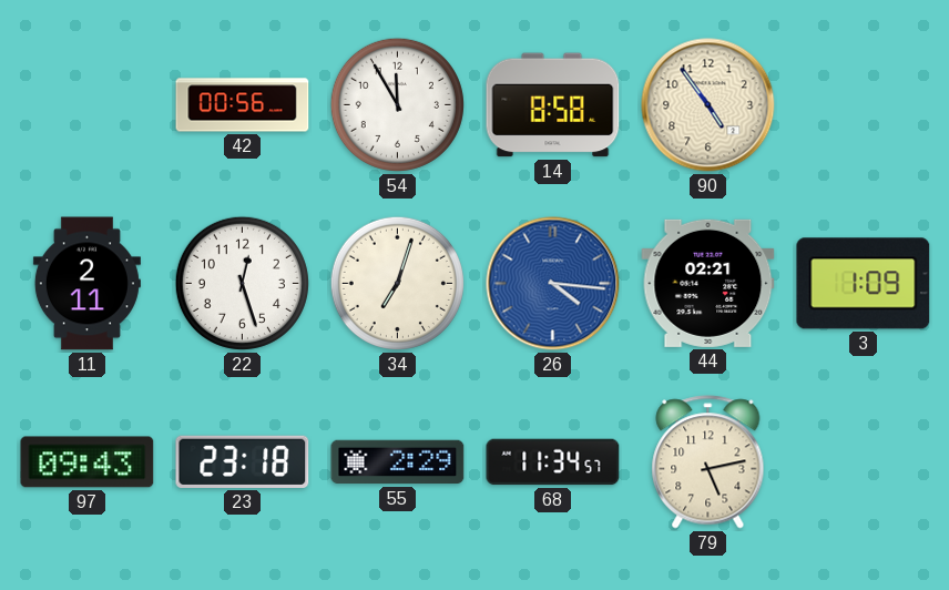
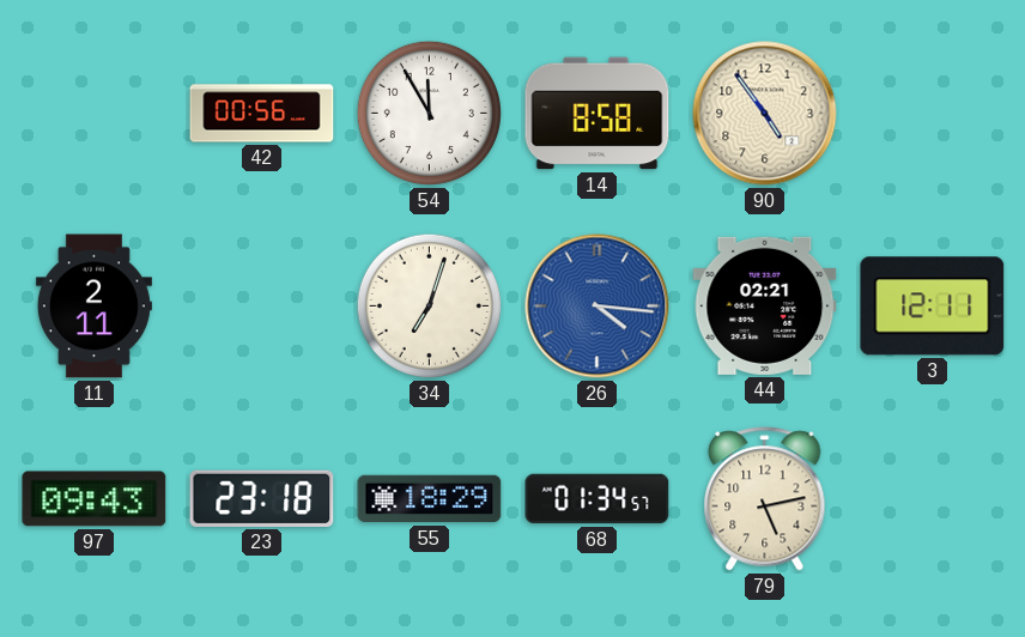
22: 12:27 -> none (242, 283)
3: 1:09 -> 12:11 (933, 307)
55: 2:29 -> 18:29 (430, 499)
68: 11:34 -> 01:34 (598, 499)
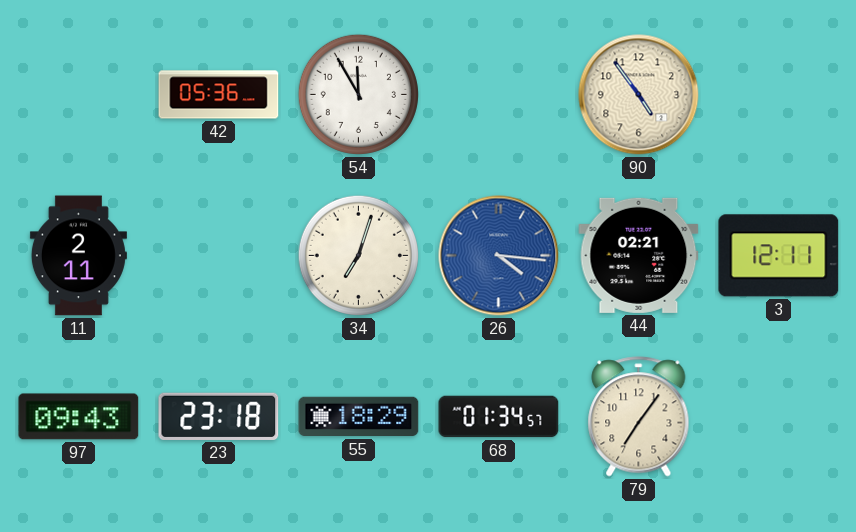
42: 00:56 -> 05:36 (219, 95)
14: 8:58 -> none (598, 114)
79: 5:13 -> 7:06 (639, 417)
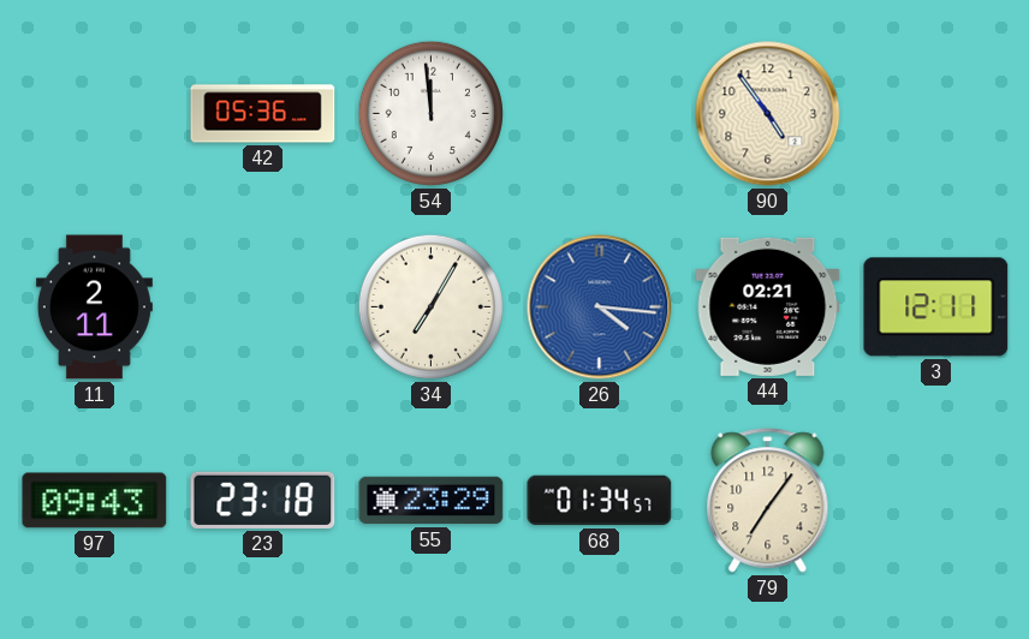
54: 11:55 -> 11:59 (430, 113)
34: 7:03 -> 7:05 (430, 306)
55: 18:29 -> 23:29 (432, 501)
